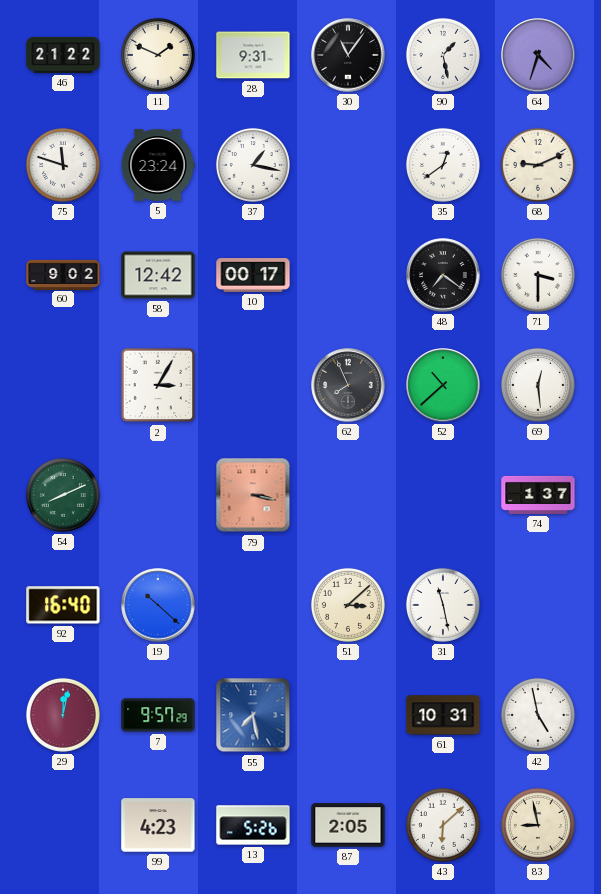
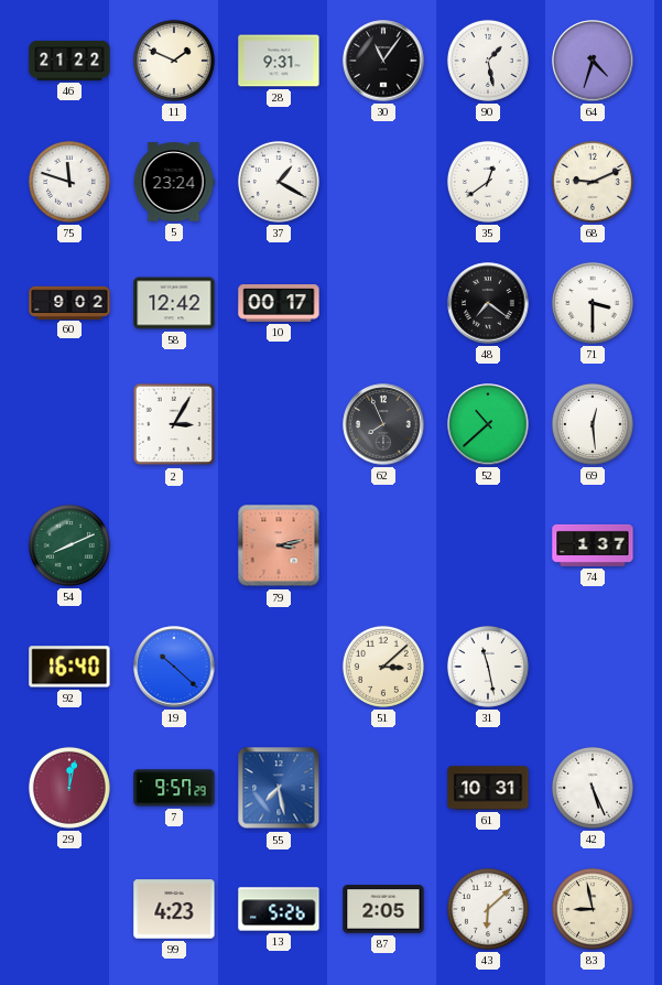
37: 1:17 -> 1:20 (279, 182)
79: 3:17 -> 3:13 (279, 545)
42: 4:58 -> 5:26 (593, 788)
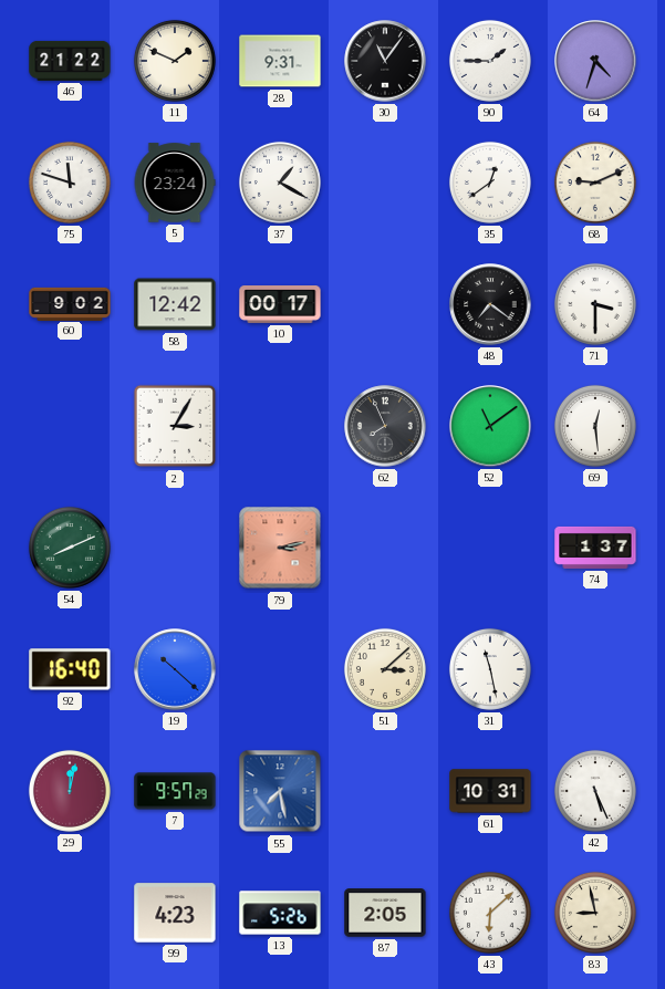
90: 1:28 -> 1:45 (490, 61)
52: 10:38 -> 11:09 (490, 426)
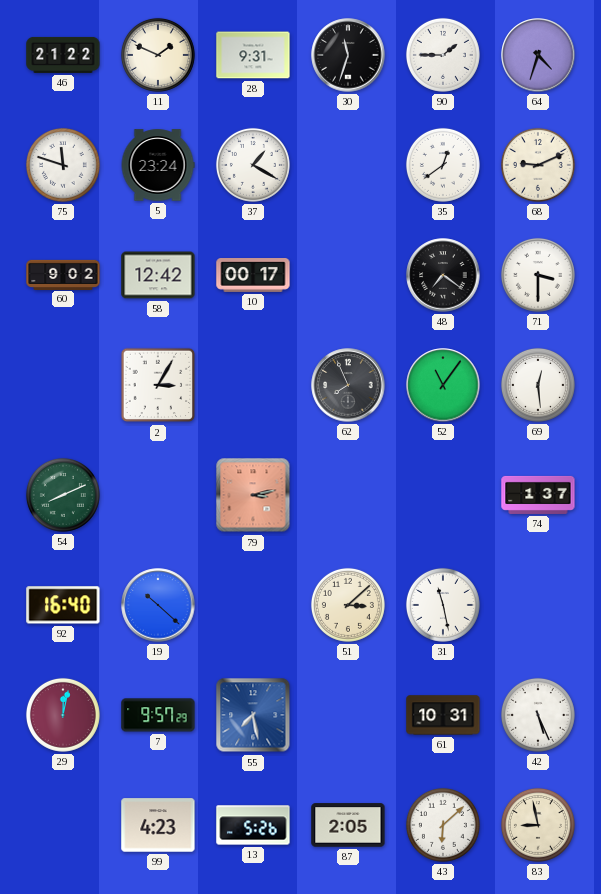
30: 11:06 -> 11:33 (348, 55)
52: 11:09 -> 11:06 (443, 385)
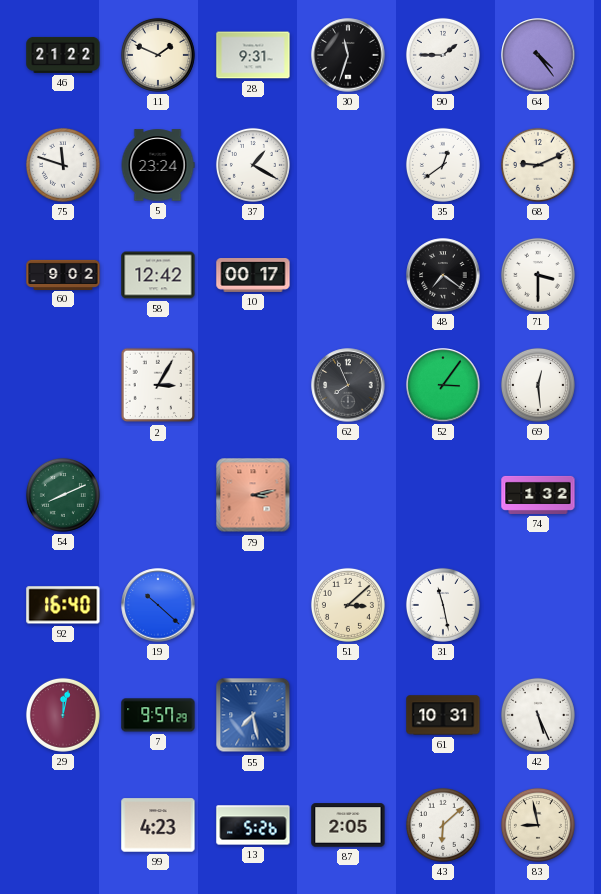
64: 4:33 -> 4:24 (538, 55)
52: 11:06 -> 3:06 (443, 385)
74: 1:37 -> 1:32 (538, 495)
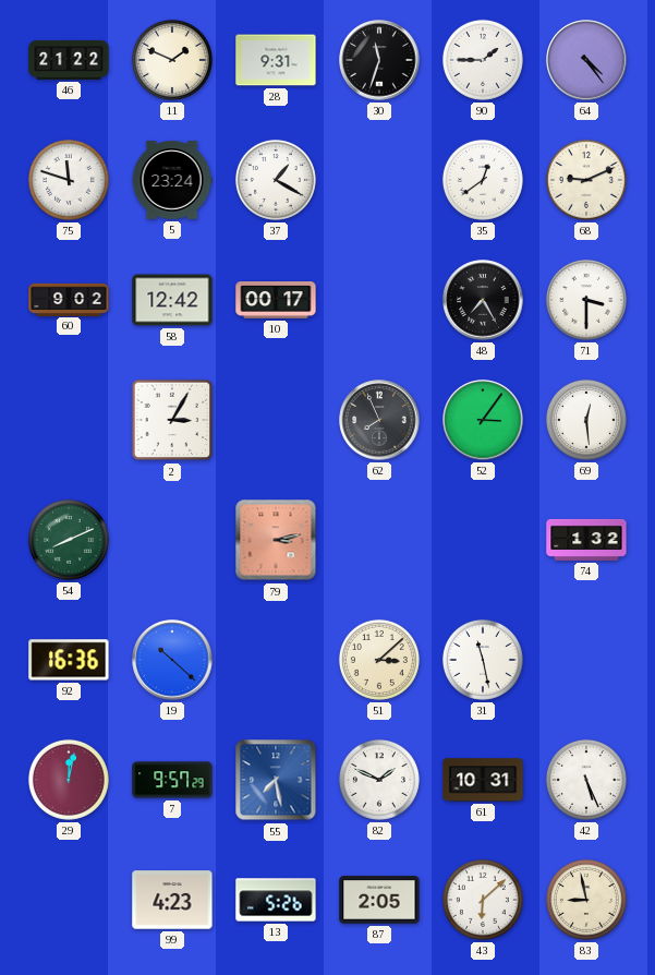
48: 7:21 -> 7:25 (483, 300)
92: 16:40 -> 16:36 (69, 660)
82: none -> 1:49 (379, 780)
